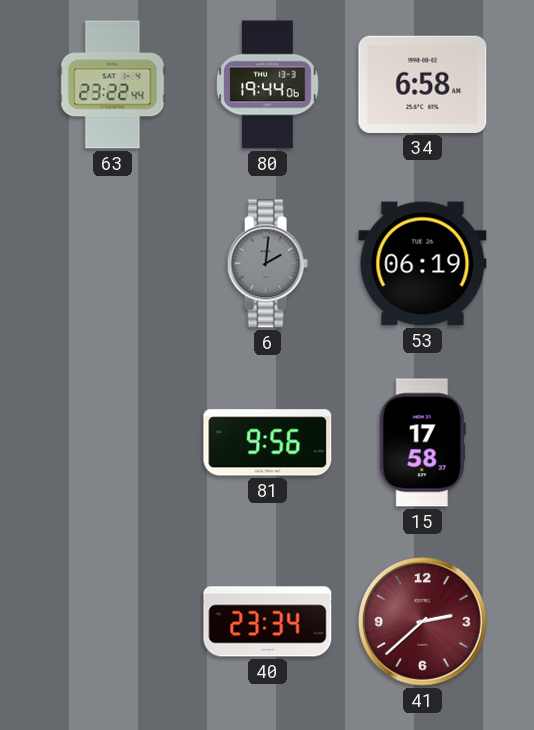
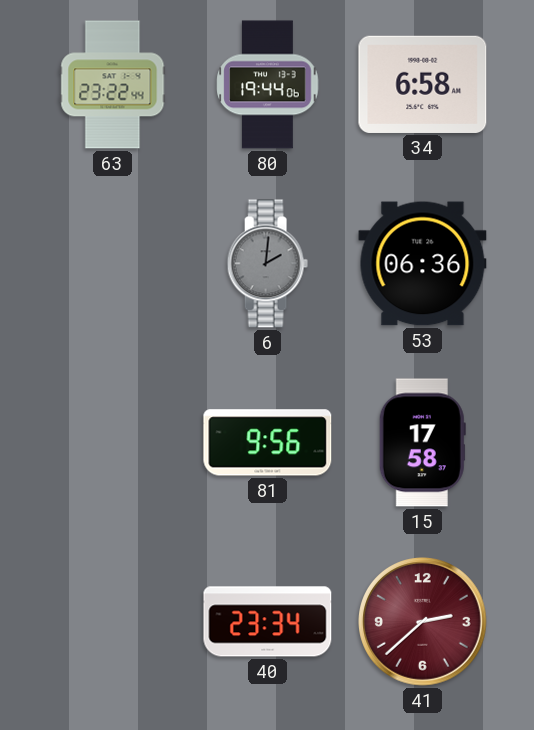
53: 06:19 -> 06:36 (423, 264)
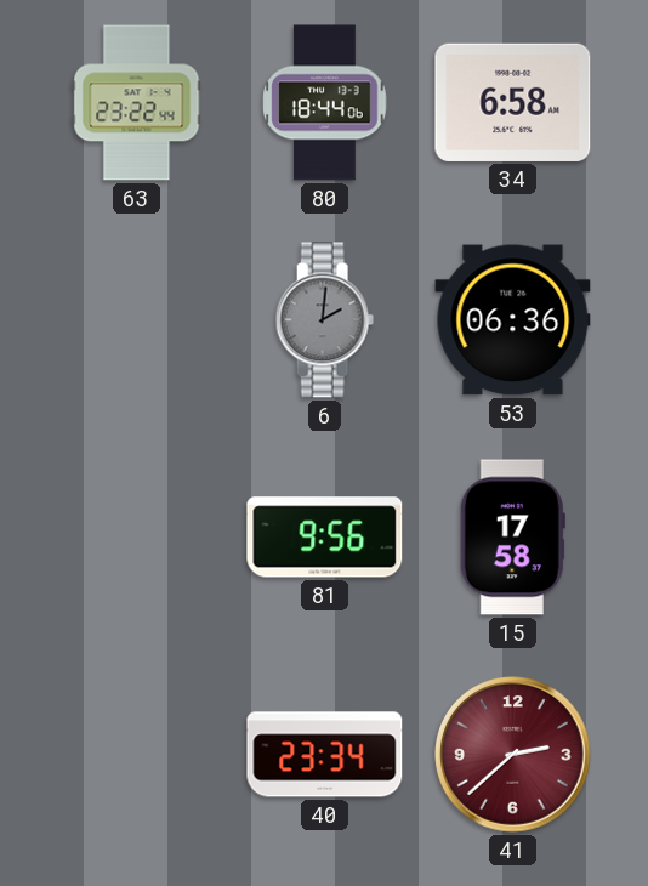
80: 19:44 -> 18:44 (325, 103)
